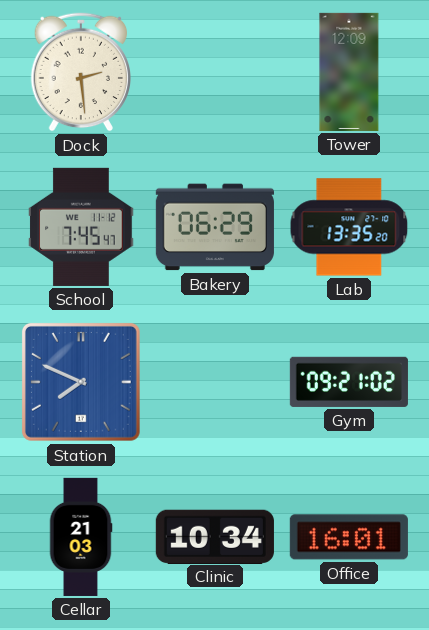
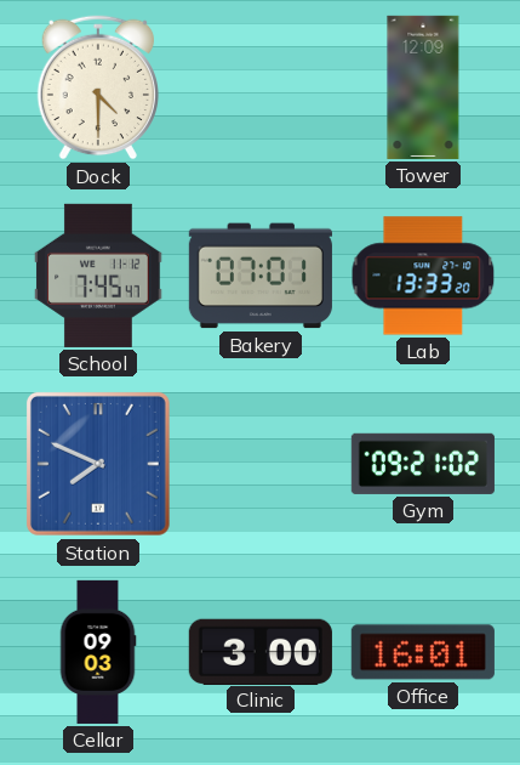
Dock: 2:29 -> 4:30 (97, 87)
Bakery: 06:29 -> 07:01 (261, 276)
Lab: 13:35 -> 13:33 (423, 276)
Cellar: 21:03 -> 09:03 (98, 652)
Clinic: 10:34 -> 3:00 (261, 651)
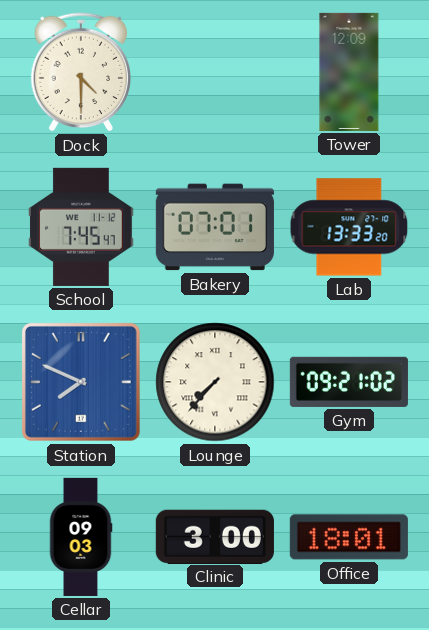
Lounge: none -> 7:37 (215, 382)
Office: 16:01 -> 18:01 (349, 537)
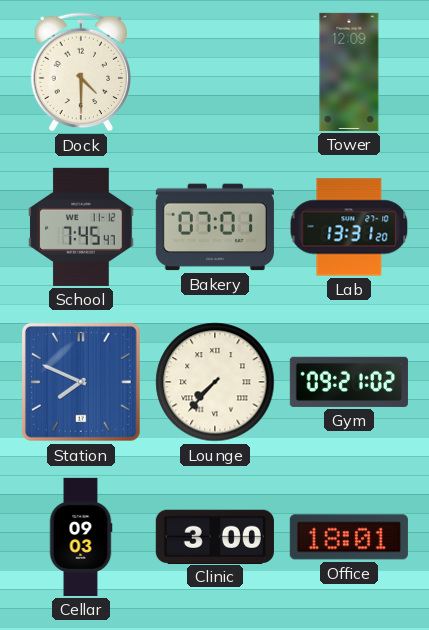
Lab: 13:33 -> 13:31 (349, 227)
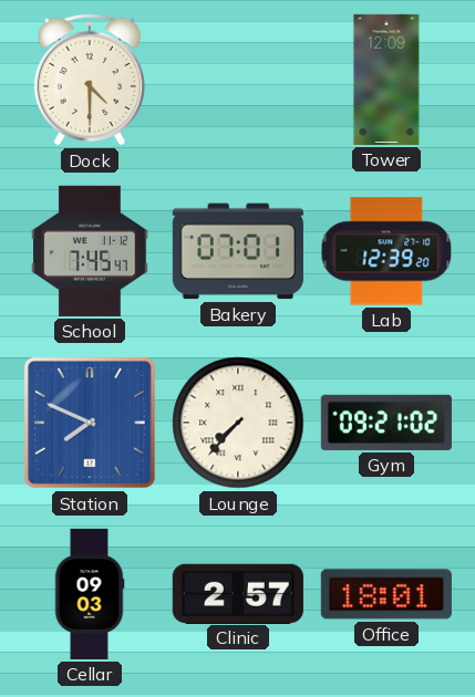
Lab: 13:31 -> 12:39 (386, 251)
Clinic: 3:00 -> 2:57 (238, 593)
